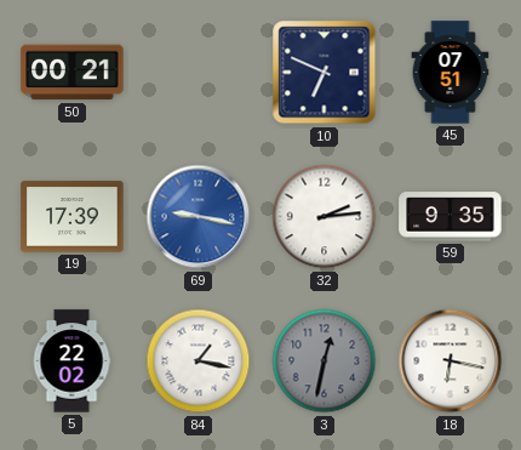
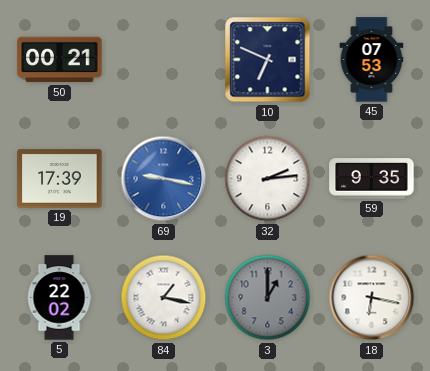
45: 07:51 -> 07:53 (372, 60)
3: 12:32 -> 1:00 (268, 298)
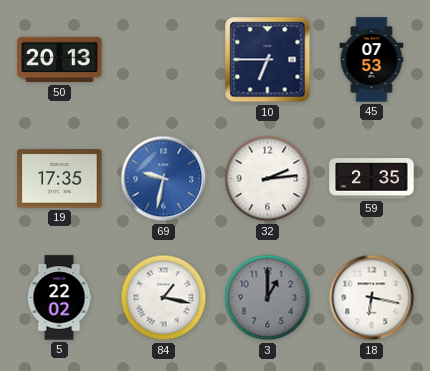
50: 00:21 -> 20:13 (60, 60)
10: 6:49 -> 6:45 (268, 60)
19: 17:39 -> 17:35 (60, 179)
69: 9:17 -> 9:32 (164, 179)
59: 9:35 -> 2:35 (372, 179)
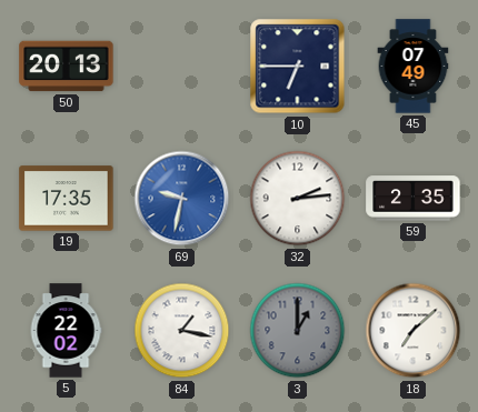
45: 07:53 -> 07:49 (414, 67)
18: 6:17 -> 7:08 (414, 331)
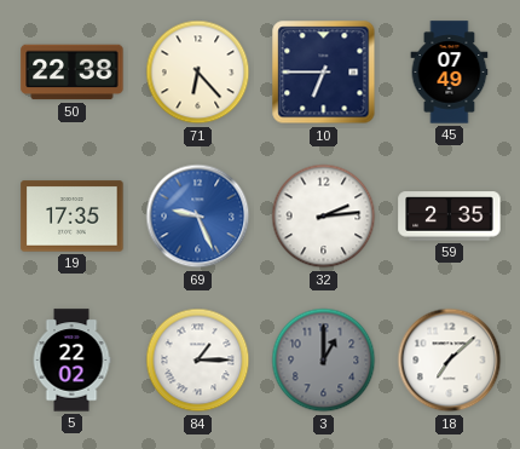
50: 20:13 -> 22:38 (73, 73)
71: none -> 6:23 (198, 73)
69: 9:32 -> 9:26 (198, 217)
84: 1:17 -> 1:15 (198, 361)
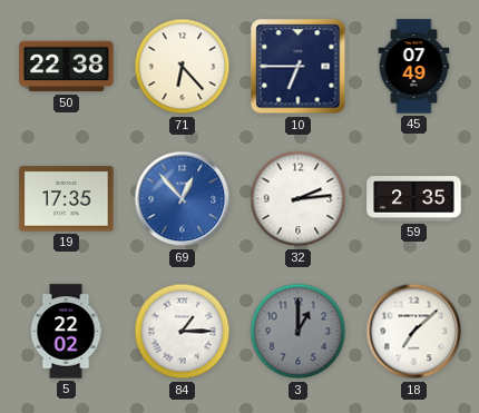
69: 9:26 -> 12:53 (183, 199)
